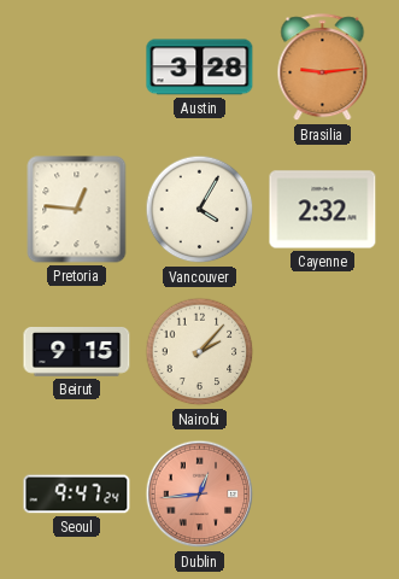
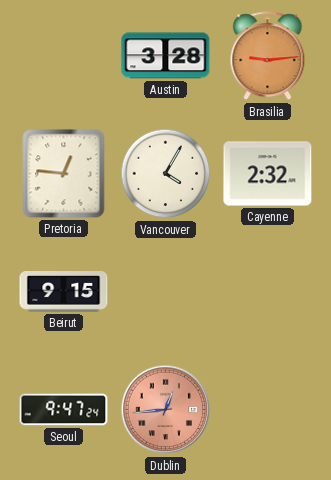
Nairobi: 2:07 -> none (200, 352)
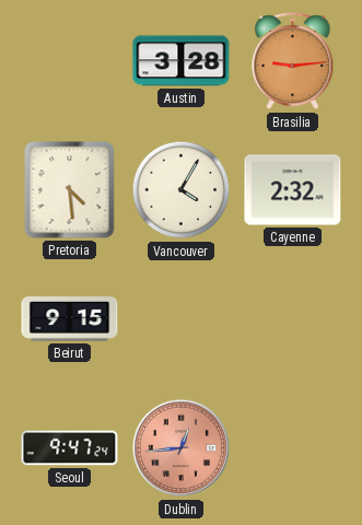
Pretoria: 12:46 -> 4:29 (70, 190)
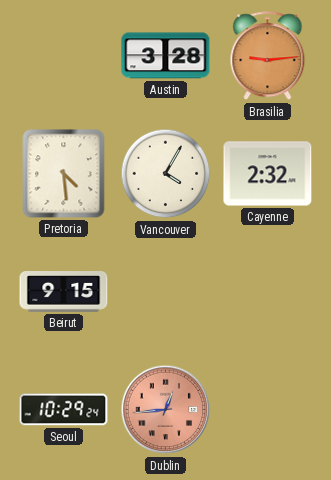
Seoul: 9:47 -> 10:29 (64, 410)
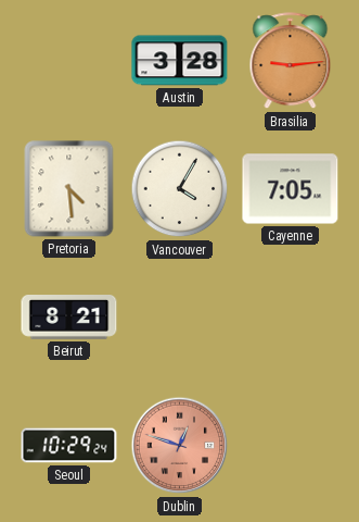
Cayenne: 2:32 -> 7:05 (291, 189)
Beirut: 9:15 -> 8:21 (69, 318)
Dublin: 12:44 -> 12:48 (180, 446)
